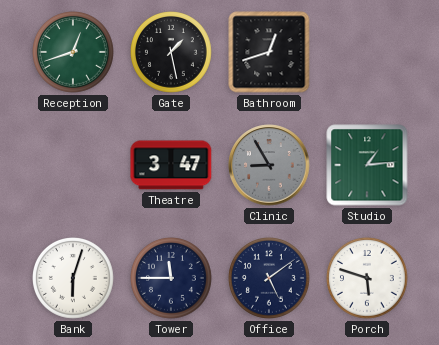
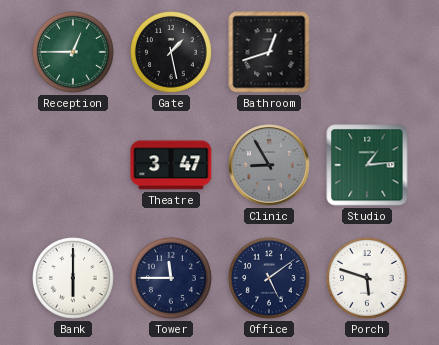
Reception: 12:42 -> 12:45 (74, 53)
Bank: 6:03 -> 6:00 (74, 279)
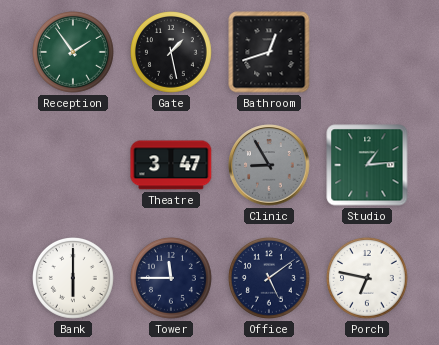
Reception: 12:45 -> 1:54 (74, 53)
Porch: 5:48 -> 6:47 (368, 279)
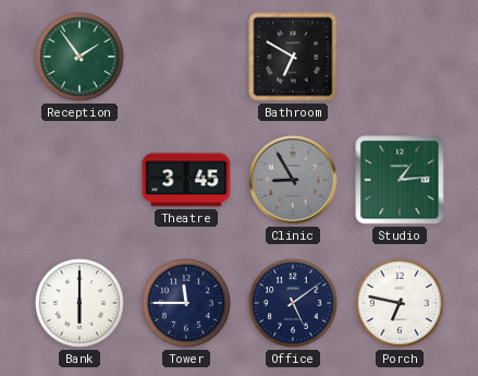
Gate: 1:28 -> none (172, 53)
Bathroom: 12:42 -> 6:50 (293, 57)
Theatre: 3:47 -> 3:45 (186, 180)
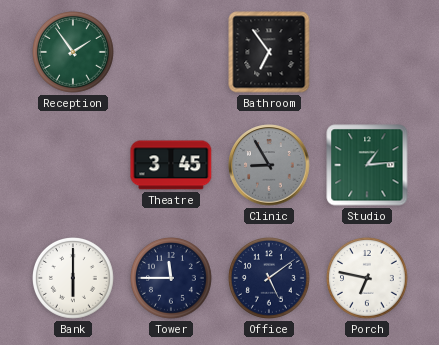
Bathroom: 6:50 -> 6:54 (269, 52)
